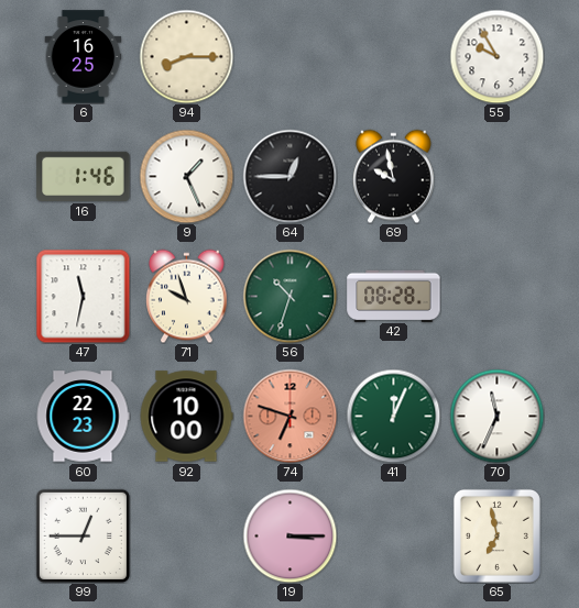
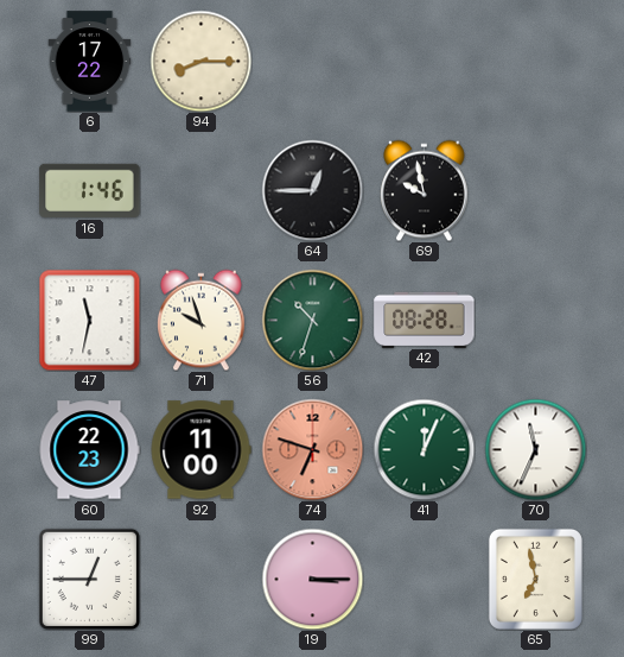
6: 16:25 -> 17:22 (90, 62)
55: 9:55 -> none (496, 56)
9: 1:26 -> none (186, 176)
92: 10:00 -> 11:00 (200, 450)
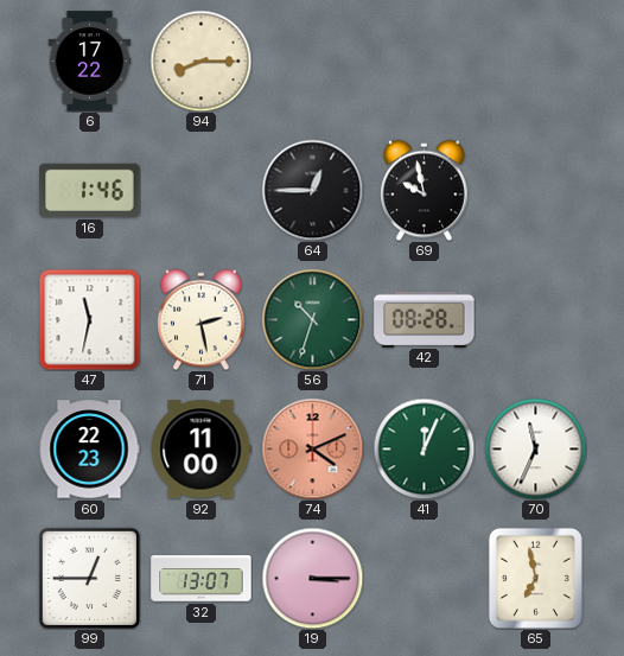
71: 9:57 -> 2:28 (202, 319)
74: 6:48 -> 4:11 (312, 448)
32: none -> 13:07 (202, 579)
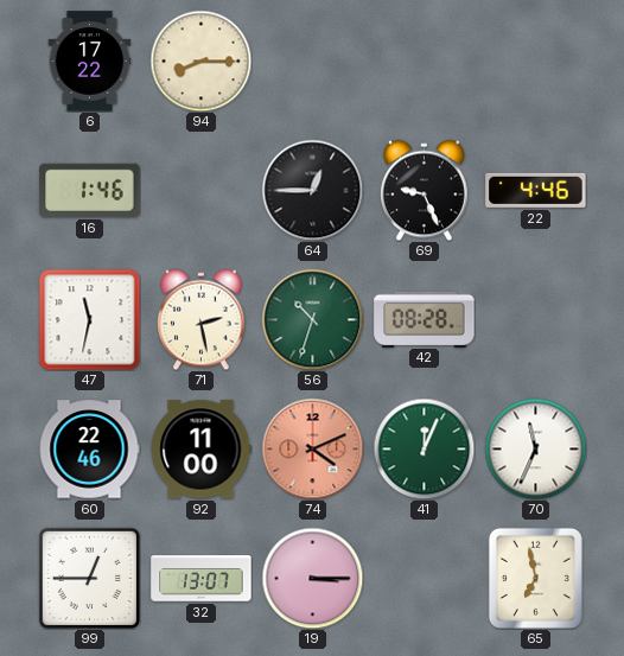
69: 9:58 -> 9:26 (425, 190)
22: none -> 4:46 (536, 190)
60: 22:23 -> 22:46 (89, 450)
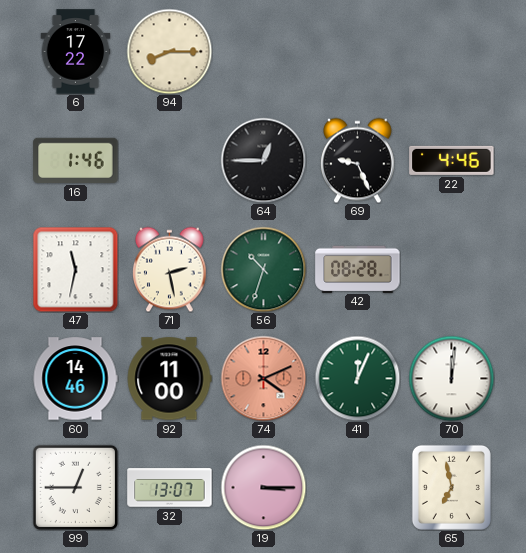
60: 22:46 -> 14:46 (75, 379)
70: 11:34 -> 12:01 (451, 378)
